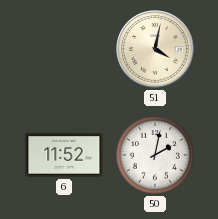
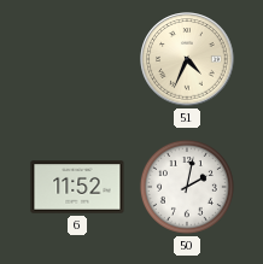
51: 4:02 -> 4:34 (187, 59)
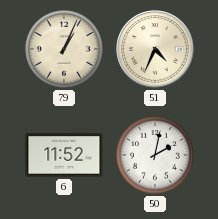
79: none -> 1:04 (64, 49)
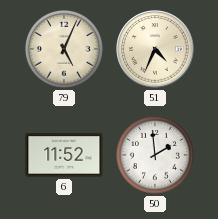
79: 1:04 -> 5:04 (64, 49)
50: 2:02 -> 1:59 (155, 155)
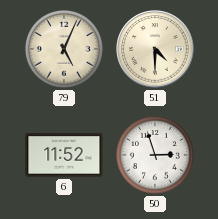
51: 4:34 -> 4:30 (155, 49)
50: 1:59 -> 2:57 (155, 155)
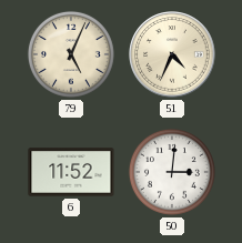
51: 4:30 -> 4:34 (172, 54)
50: 2:57 -> 3:01 (172, 172)
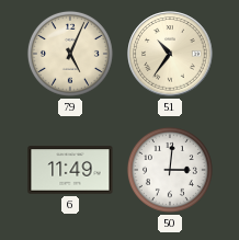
51: 4:34 -> 10:36 (170, 54)
6: 11:52 -> 11:49 (70, 170)
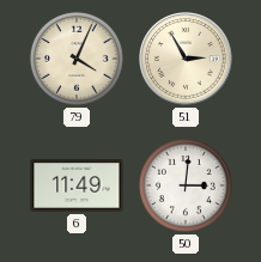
79: 5:04 -> 4:04 (77, 59)
51: 10:36 -> 2:55 (186, 59)
